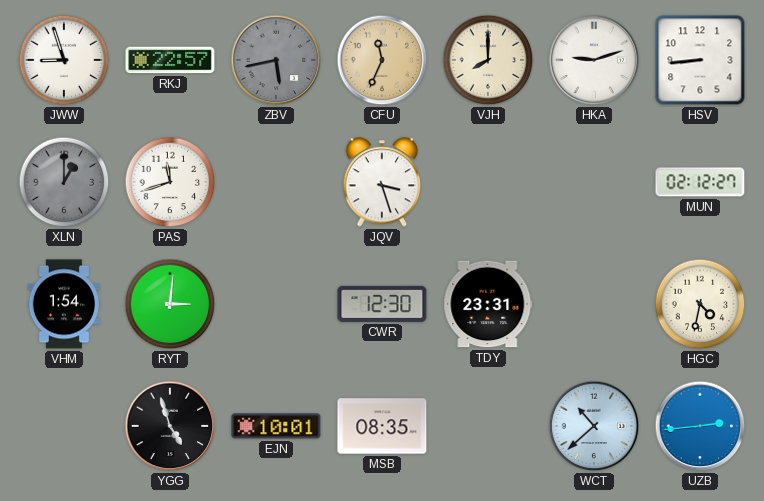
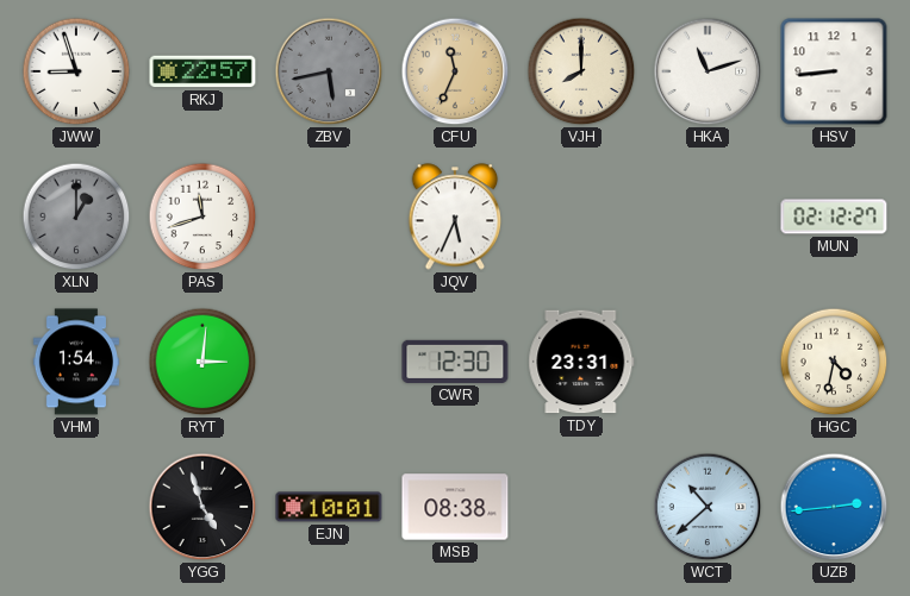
HKA: 9:12 -> 11:12 (708, 71)
JQV: 3:27 -> 5:34 (455, 217)
MSB: 08:35 -> 08:38 (455, 507)
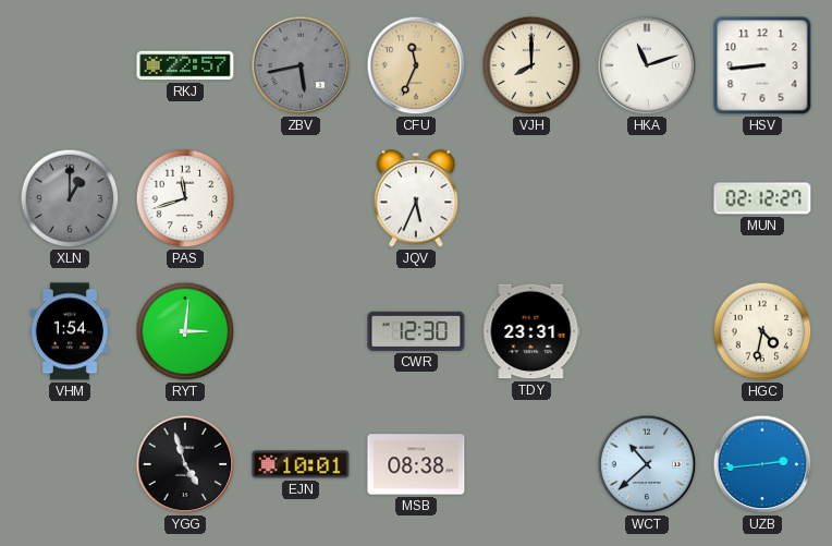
JWW: 8:57 -> none (76, 71)
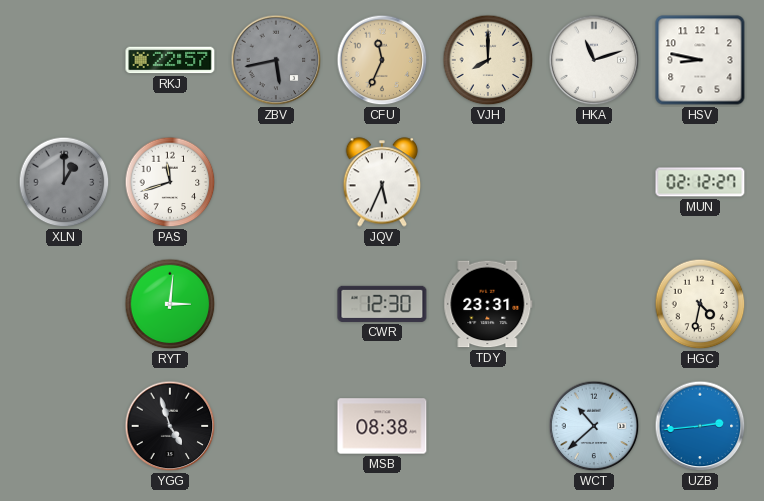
HSV: 8:44 -> 8:47 (700, 60)
VHM: 1:54 -> none (69, 331)
EJN: 10:01 -> none (301, 464)
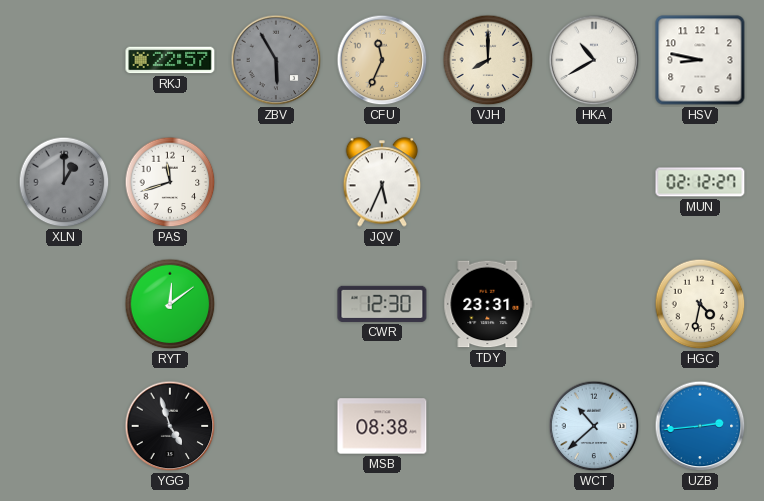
ZBV: 5:43 -> 5:55 (276, 60)
HKA: 11:12 -> 10:40 (594, 60)
RYT: 3:01 -> 12:09 (170, 304)
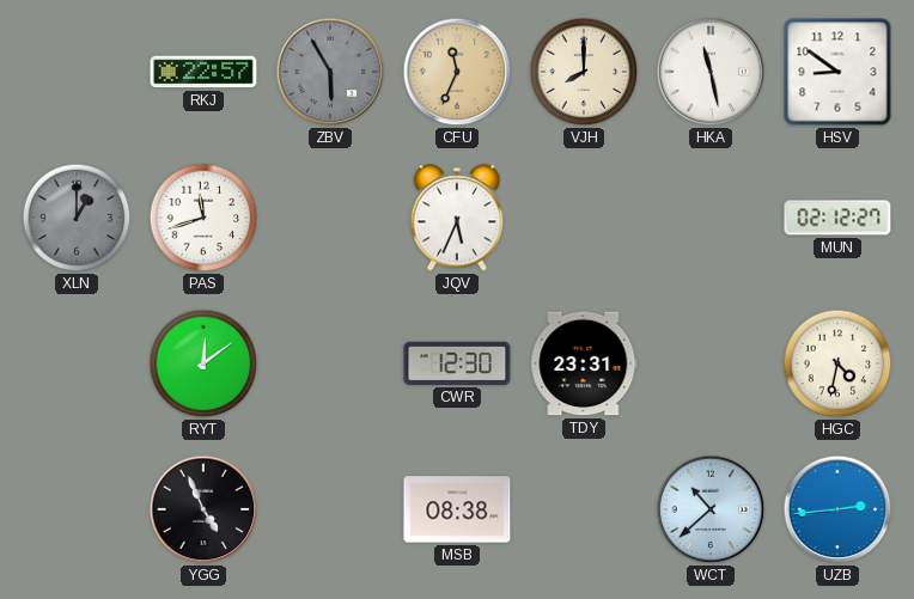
HKA: 10:40 -> 11:28 (711, 72)
HSV: 8:47 -> 8:51 (837, 72)
YGG: 4:57 -> 4:56 (203, 509)
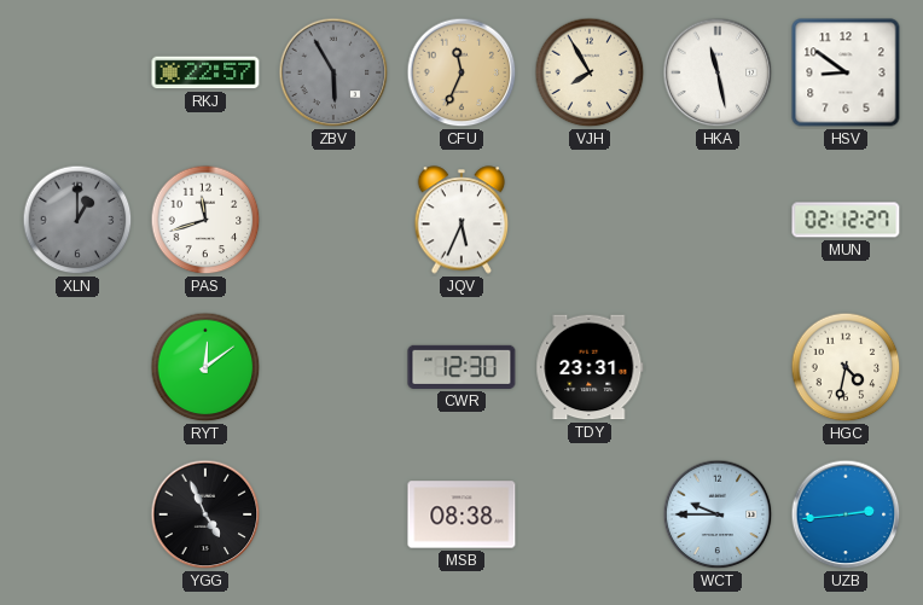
VJH: 8:00 -> 7:55 (590, 72)
WCT: 10:38 -> 9:45 (718, 514)
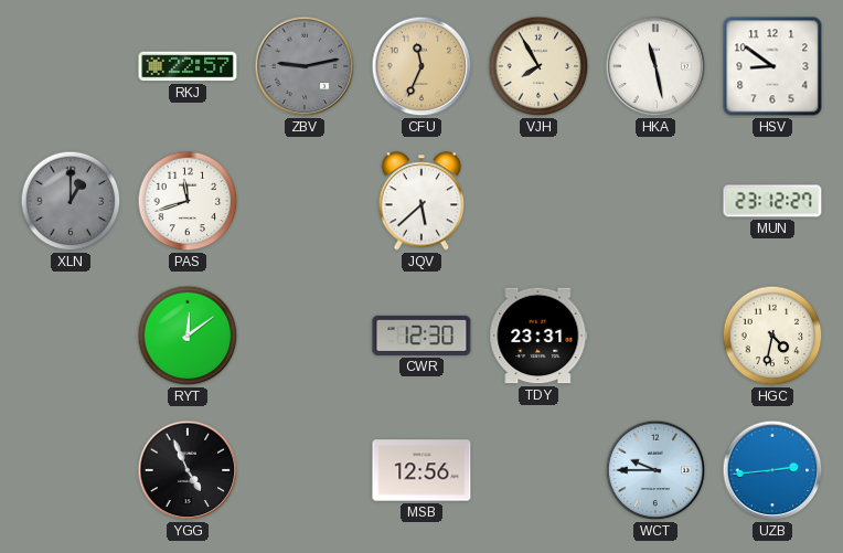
ZBV: 5:55 -> 9:13 (305, 66)
JQV: 5:34 -> 5:38 (421, 201)
MUN: 02:12 -> 23:12 (772, 201)
MSB: 08:38 -> 12:56 (421, 470)
